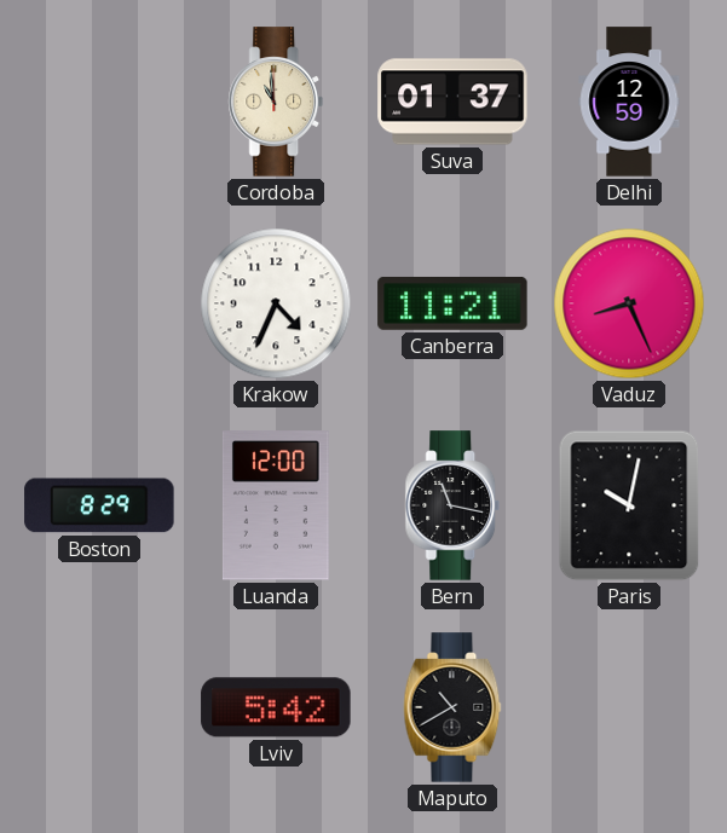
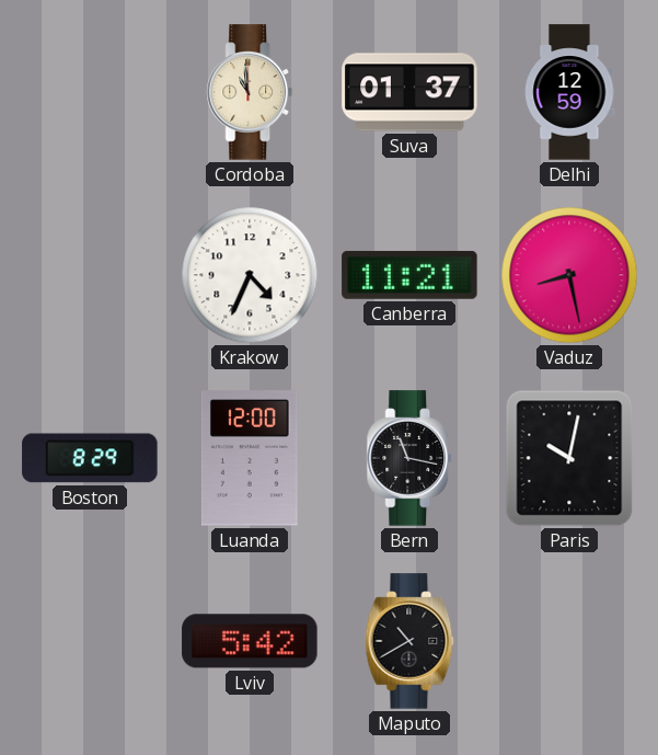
Vaduz: 8:26 -> 8:28 (569, 275)
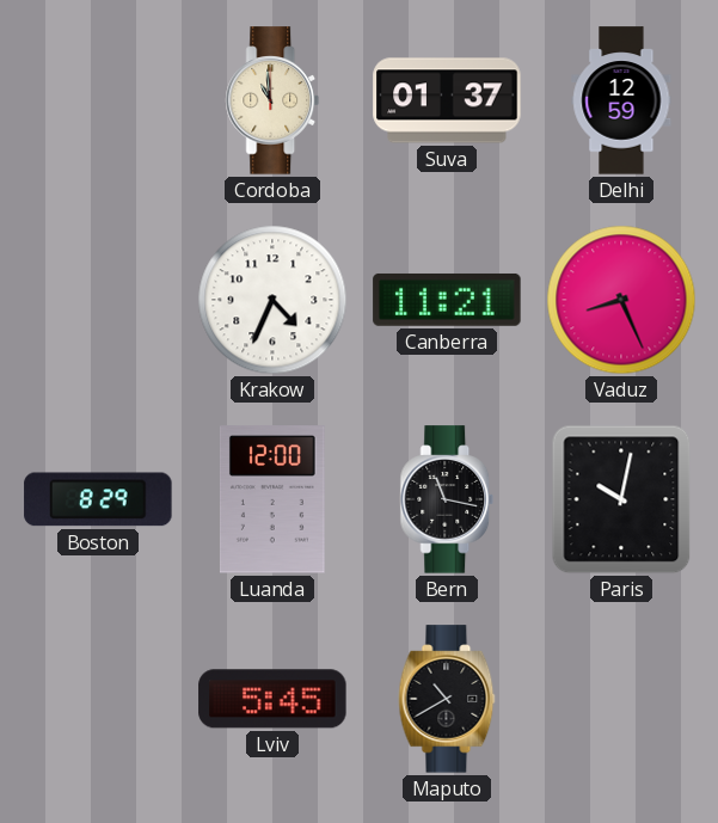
Vaduz: 8:28 -> 8:26 (621, 300)
Lviv: 5:42 -> 5:45 (272, 699)
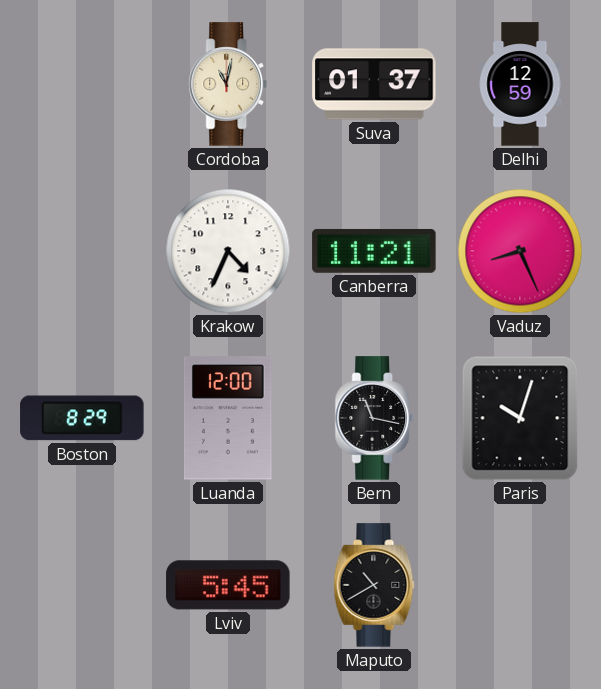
Cordoba: 10:59 -> 11:02 (228, 84)
Paris: 10:02 -> 10:03 (520, 418)
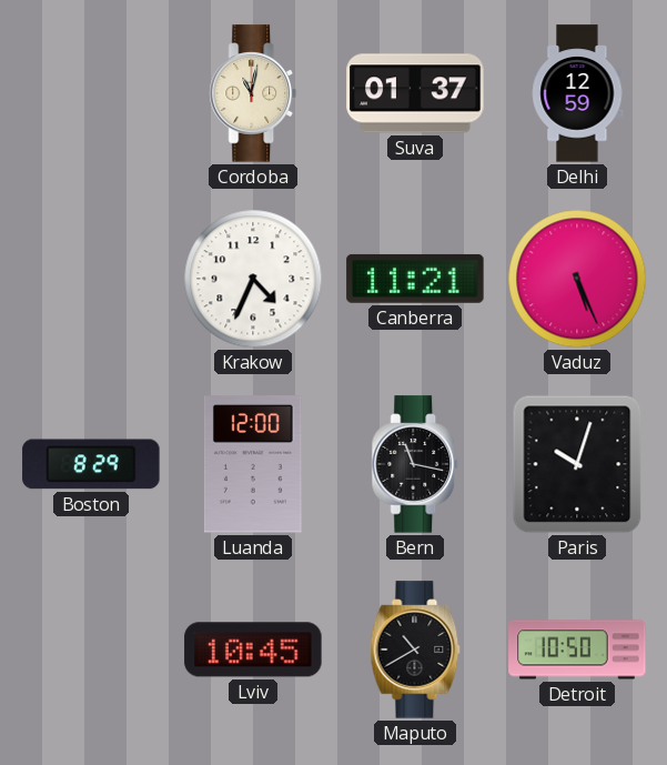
Vaduz: 8:26 -> 5:26 (577, 279)
Lviv: 5:45 -> 10:45 (253, 650)
Detroit: none -> 10:50 (577, 650)
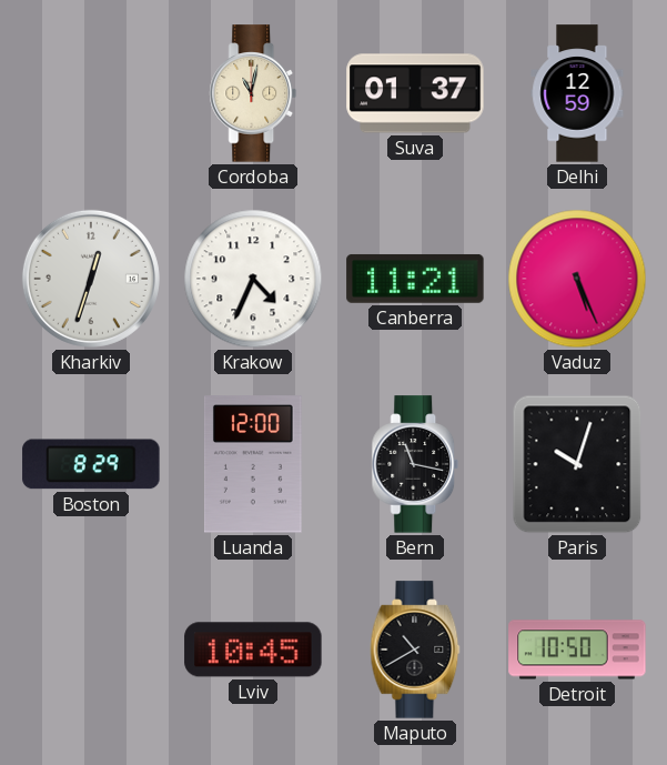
Kharkiv: none -> 12:33 (91, 279)
